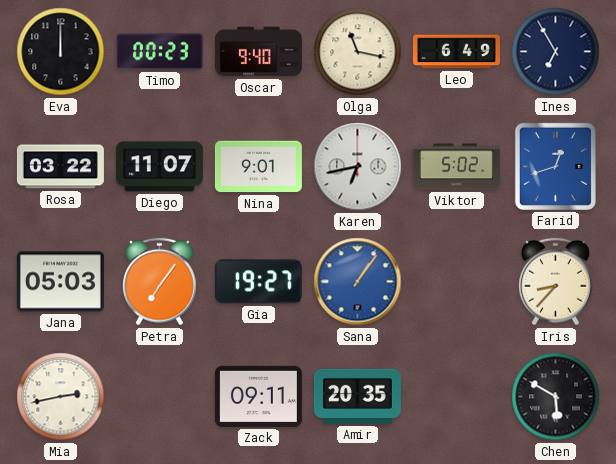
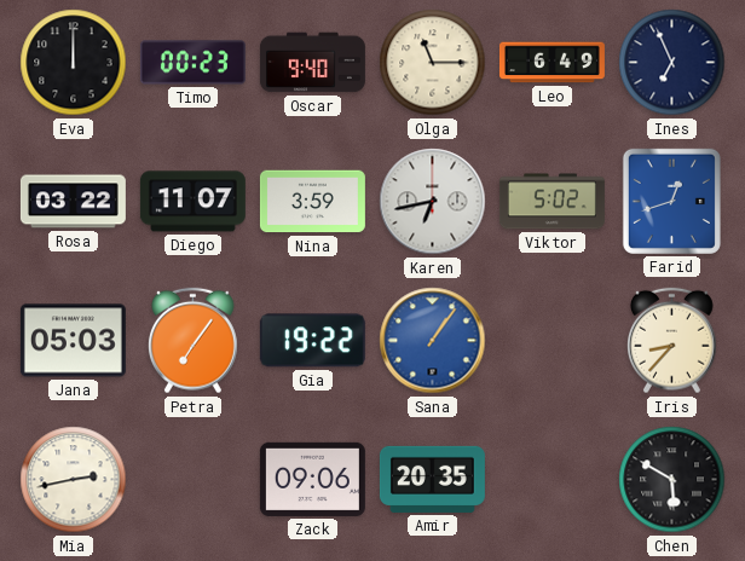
Olga: 11:17 -> 11:15 (433, 63)
Ines: 6:55 -> 6:56 (672, 63)
Nina: 9:01 -> 3:59 (312, 202)
Gia: 19:27 -> 19:22 (312, 341)
Zack: 09:11 -> 09:06 (312, 479)
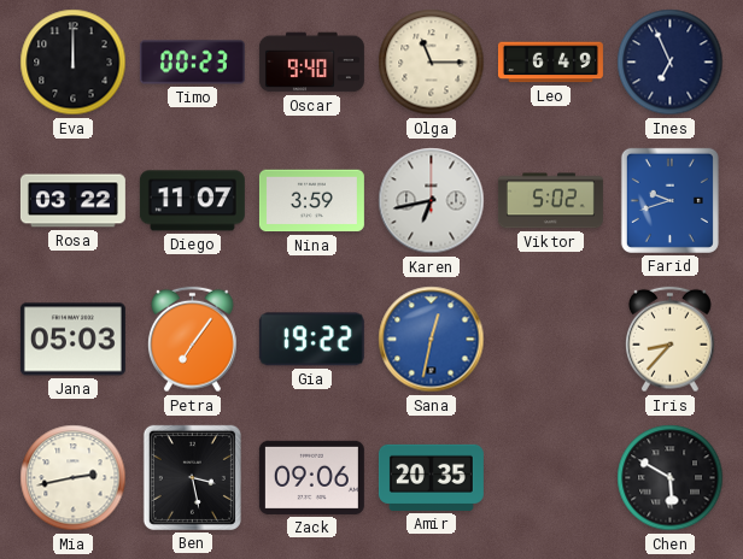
Farid: 12:42 -> 9:42 (669, 200)
Sana: 1:06 -> 12:32 (432, 340)
Ben: none -> 3:28 (192, 477)
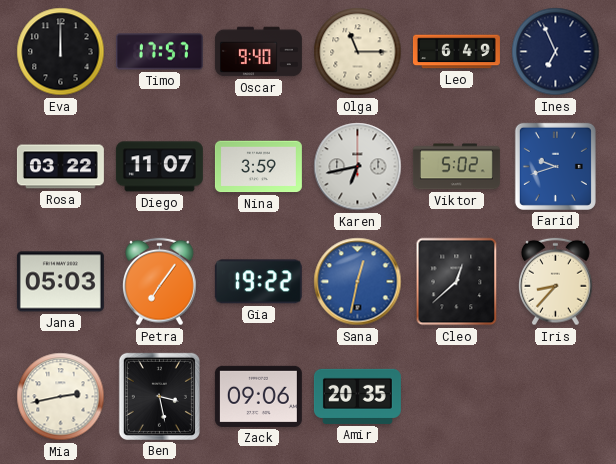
Timo: 00:23 -> 17:57 (159, 52)
Cleo: none -> 12:38 (457, 282)
Chen: 5:50 -> none (671, 478)
